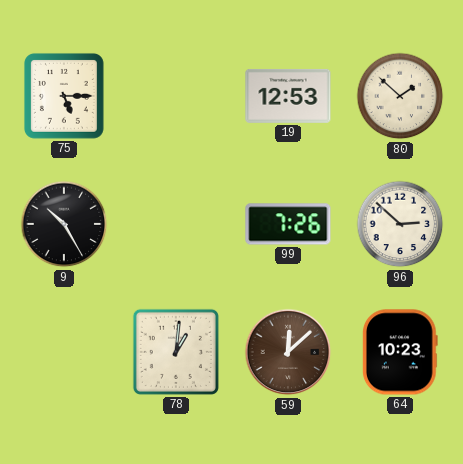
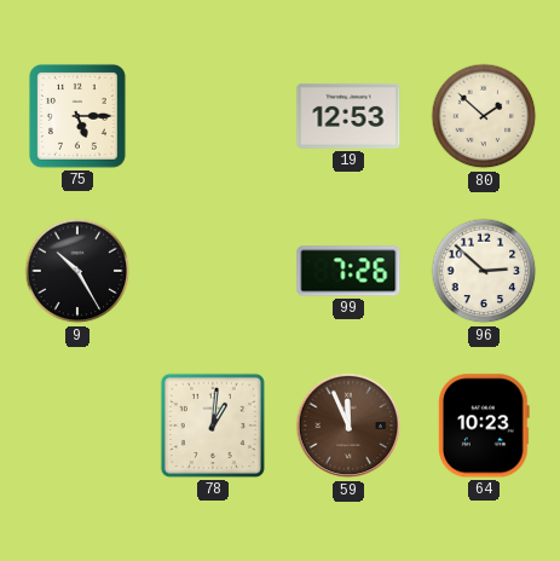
59: 12:08 -> 11:56 (348, 426)
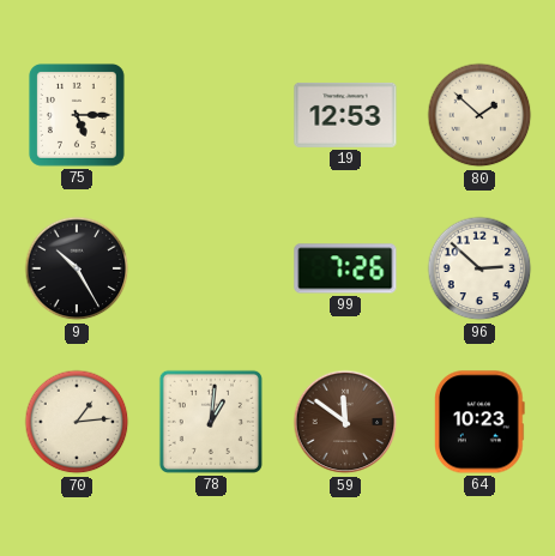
70: none -> 1:14 (77, 422)
59: 11:56 -> 11:51 (345, 422)
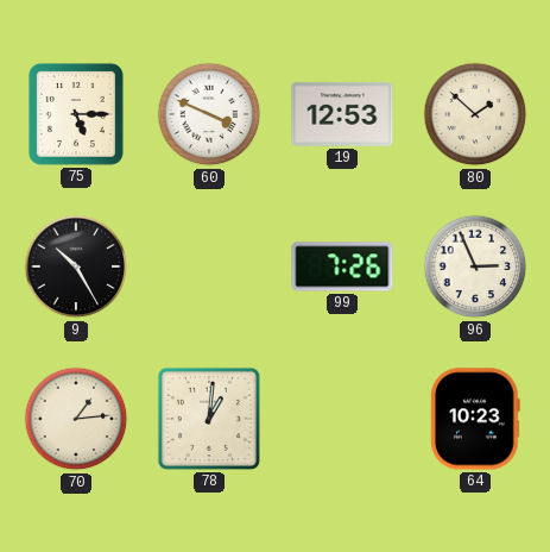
60: none -> 3:49 (209, 114)
96: 2:52 -> 2:56 (475, 266)
59: 11:51 -> none (345, 422)
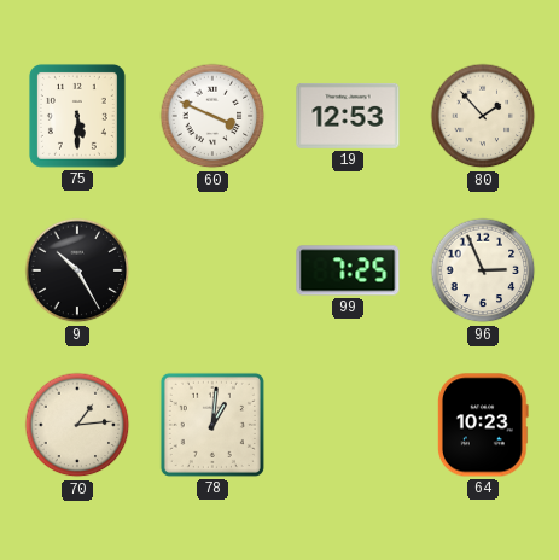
75: 5:15 -> 5:30 (77, 116)
80: 1:52 -> 1:53 (483, 116)
99: 7:26 -> 7:25 (348, 270)
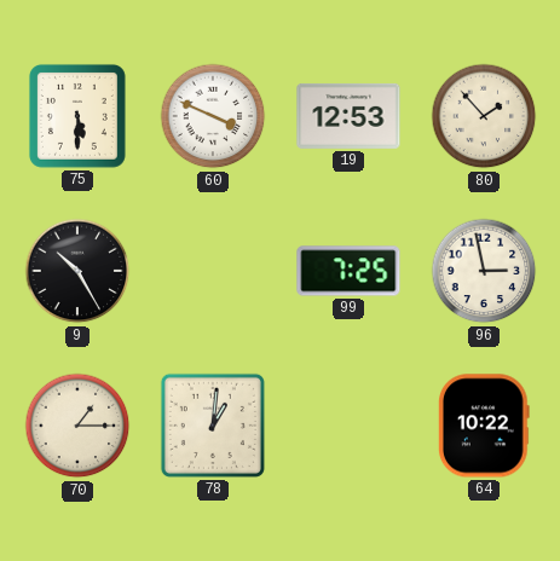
96: 2:56 -> 2:58 (484, 271)
70: 1:14 -> 1:15 (77, 426)
64: 10:23 -> 10:22 (484, 426)
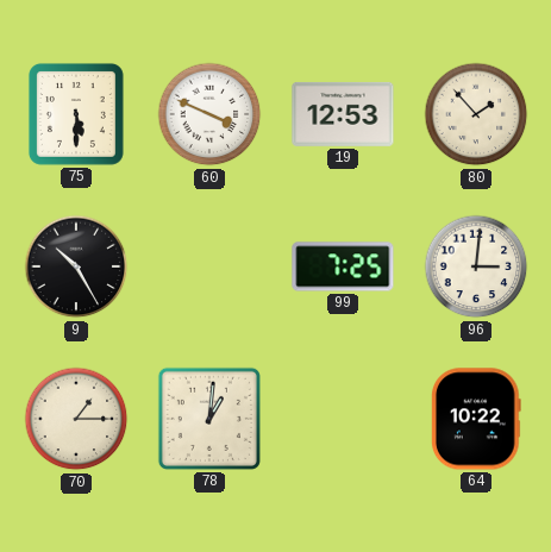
96: 2:58 -> 3:01 (476, 266)
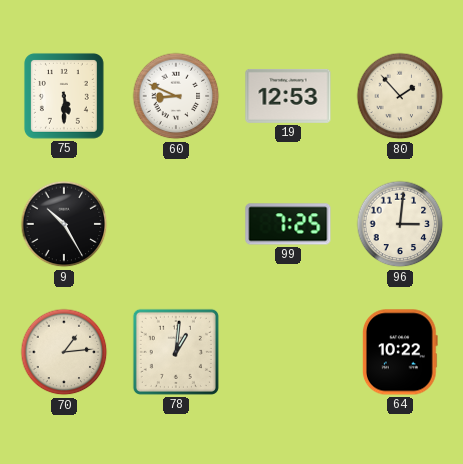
60: 3:49 -> 8:49 (176, 96)
70: 1:15 -> 1:14 (64, 352)
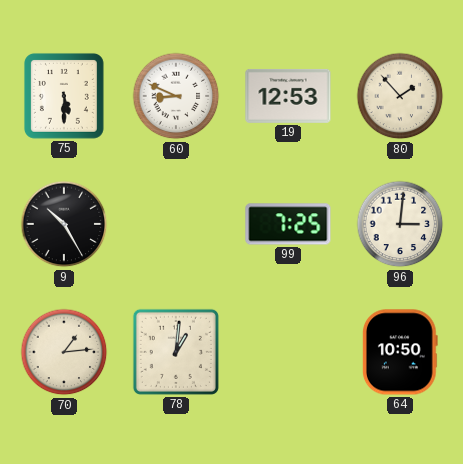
64: 10:22 -> 10:50 (400, 352)
